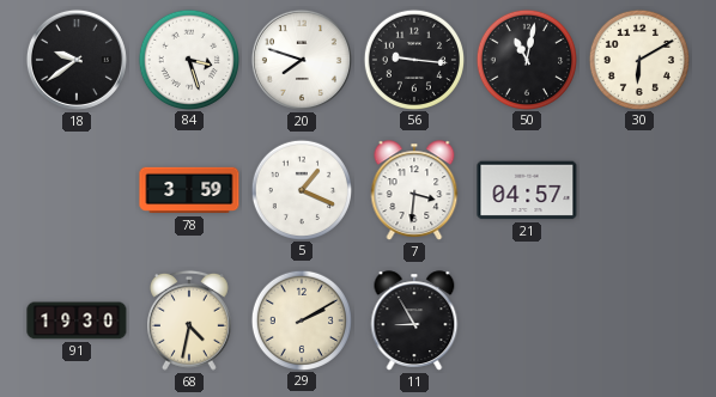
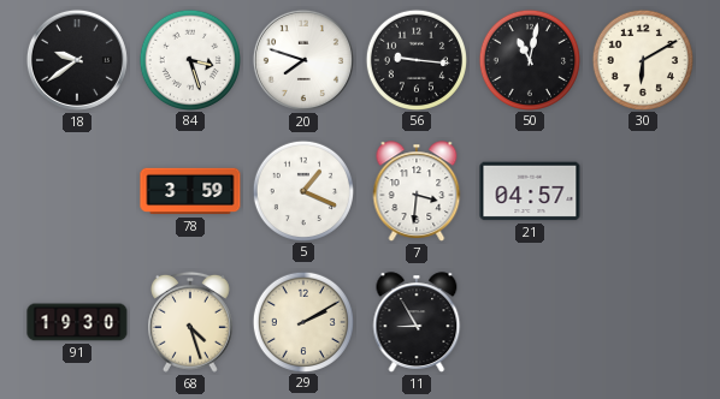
68: 4:32 -> 4:27 (191, 322)
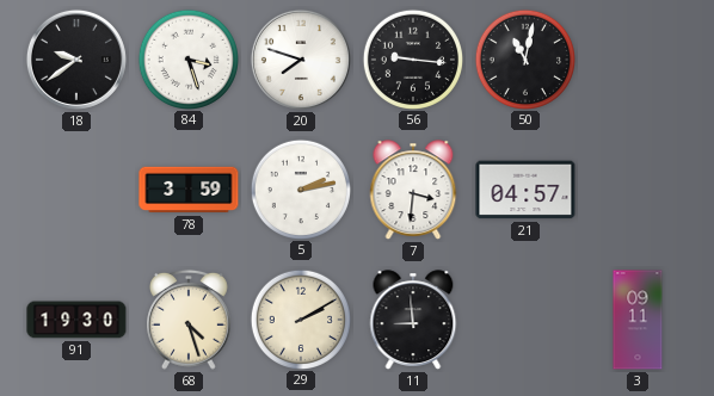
30: 6:10 -> none (642, 59)
5: 1:19 -> 2:13 (300, 188)
11: 8:55 -> 8:59 (413, 320)
3: none -> 09:11 (638, 320)
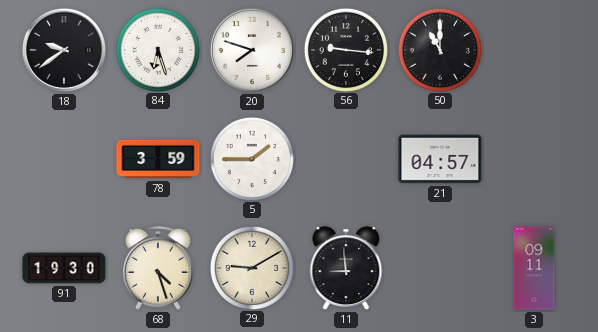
84: 3:27 -> 6:27 (157, 49)
50: 11:02 -> 11:00 (439, 49)
5: 2:13 -> 1:45 (251, 158)
7: 3:31 -> none (413, 190)
29: 2:10 -> 9:10 (251, 267)
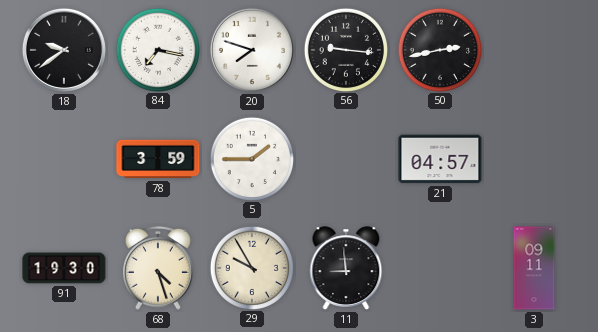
84: 6:27 -> 7:17 (157, 49)
50: 11:00 -> 2:43 (439, 49)
29: 9:10 -> 9:55 (251, 267)
